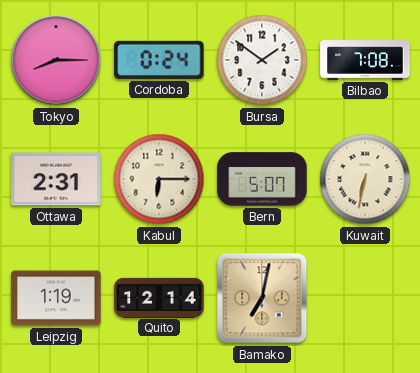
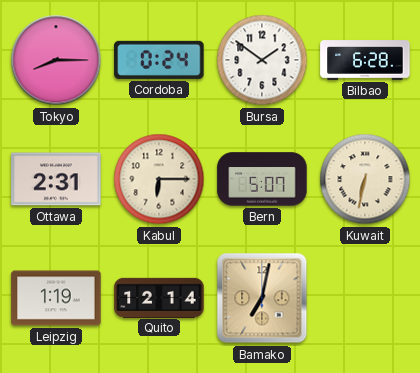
Bilbao: 7:08 -> 6:28 (365, 60)
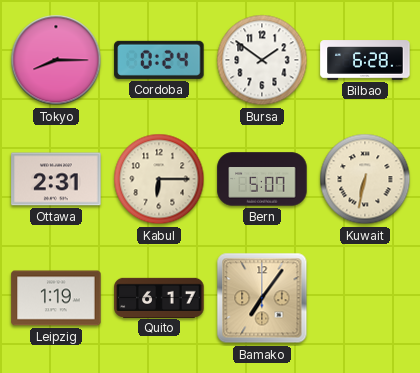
Quito: 12:14 -> 6:17 (159, 297)
Bamako: 7:02 -> 7:06 (262, 298)
